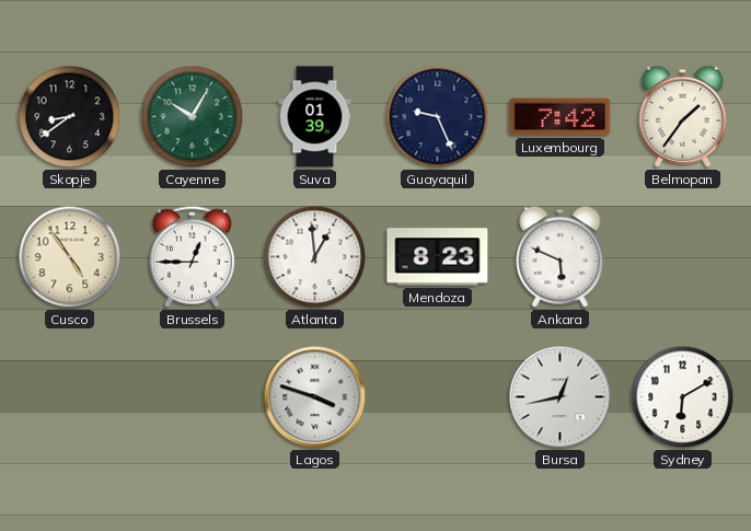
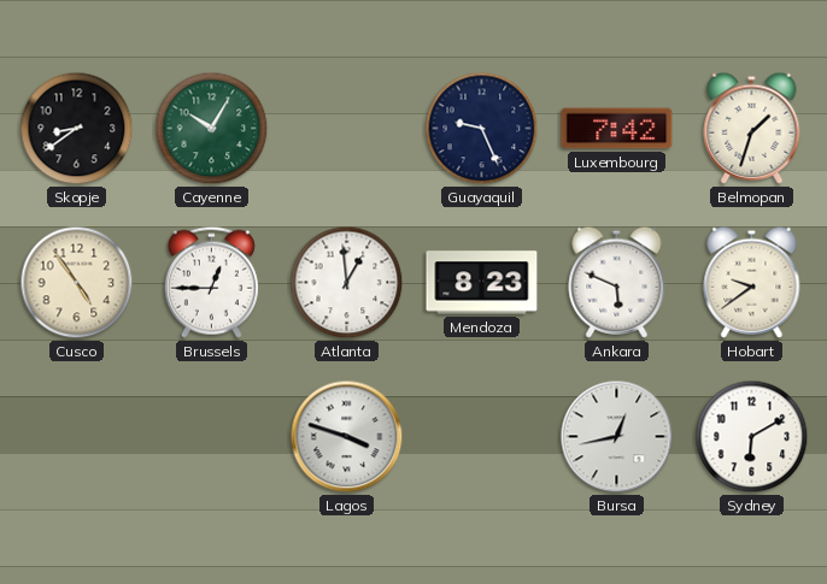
Suva: 01:39 -> none (315, 117)
Belmopan: 1:36 -> 1:33 (752, 128)
Hobart: none -> 9:39 (752, 282)
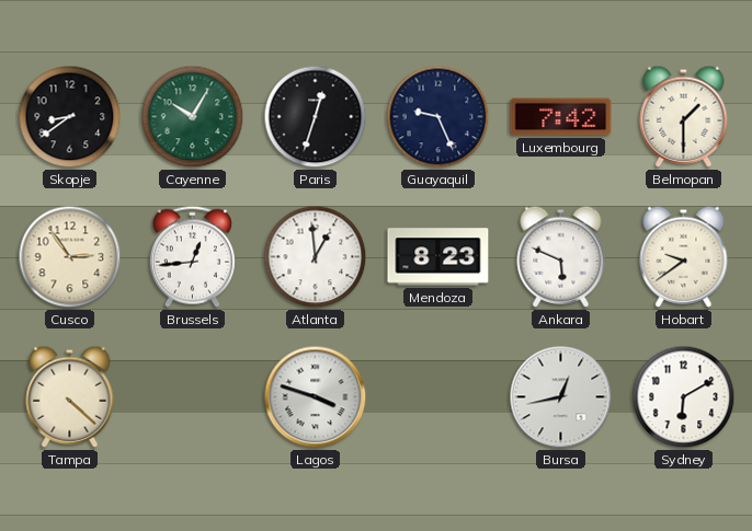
Paris: none -> 12:33 (316, 117)
Belmopan: 1:33 -> 1:30 (684, 116)
Cusco: 4:54 -> 2:54 (70, 257)
Brussels: 12:45 -> 12:44 (192, 256)
Tampa: none -> 4:22 (70, 396)
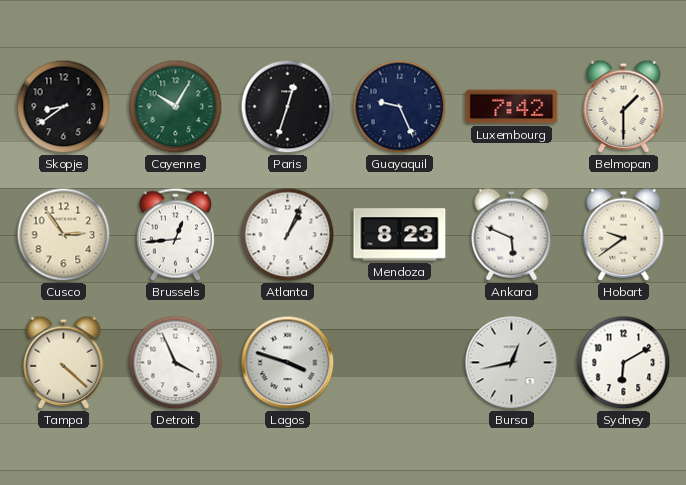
Atlanta: 12:59 -> 1:04 (288, 235)
Detroit: none -> 3:56 (176, 363)
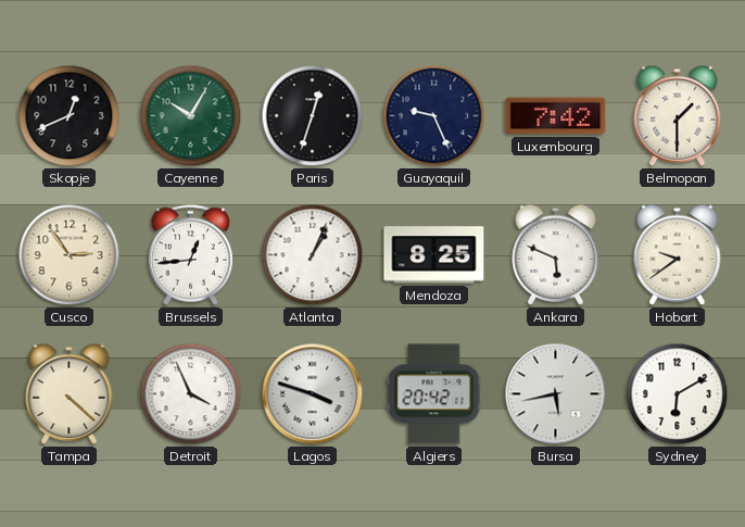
Skopje: 8:39 -> 12:41 (70, 116)
Mendoza: 8:23 -> 8:25 (434, 255)
Algiers: none -> 20:42 (434, 394)
Bursa: 12:43 -> 5:43 (556, 394)
